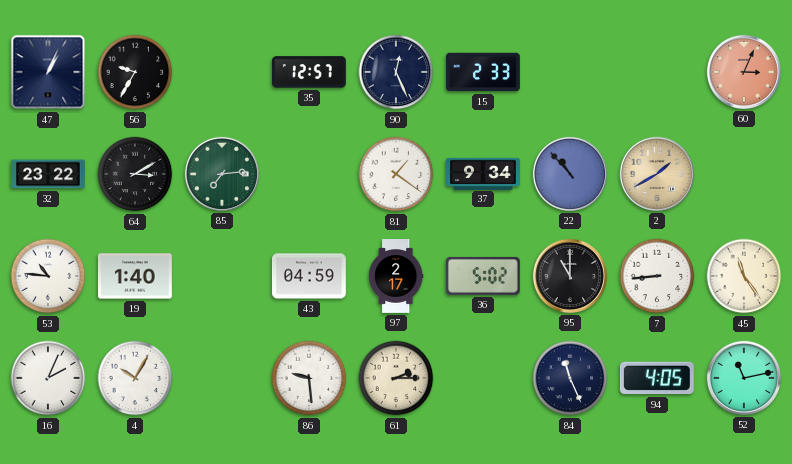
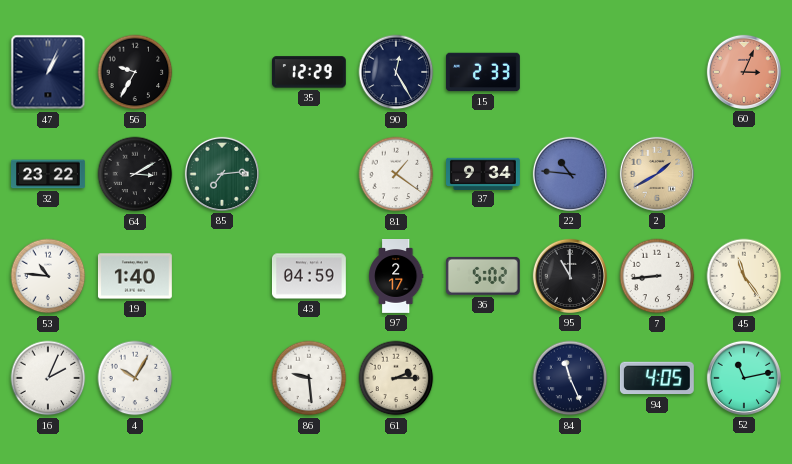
35: 12:57 -> 12:29 (309, 72)
90: 12:26 -> 12:25 (396, 72)
22: 10:53 -> 10:46 (570, 174)
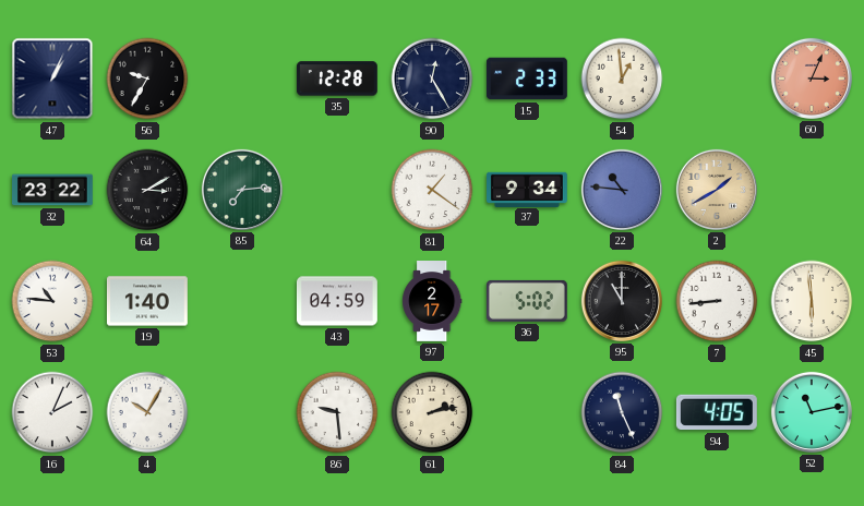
35: 12:29 -> 12:28 (337, 79)
54: none -> 12:59 (622, 79)
45: 11:24 -> 5:59 (812, 301)
61: 2:15 -> 2:13 (432, 412)
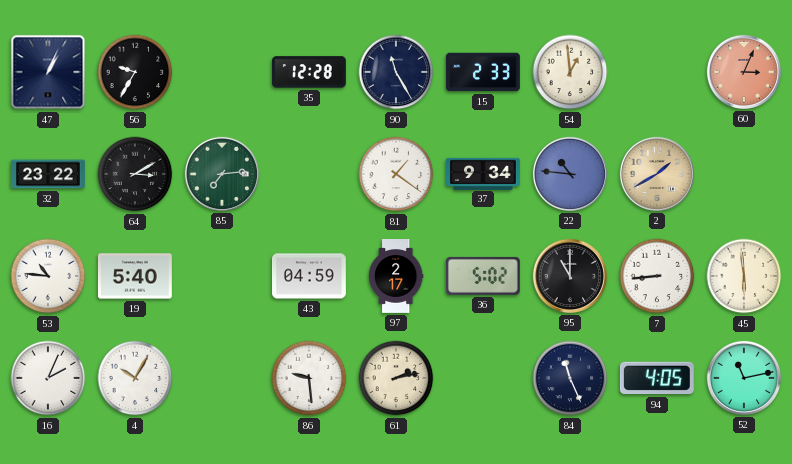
90: 12:25 -> 11:25 (396, 72)
19: 1:40 -> 5:40 (135, 276)
